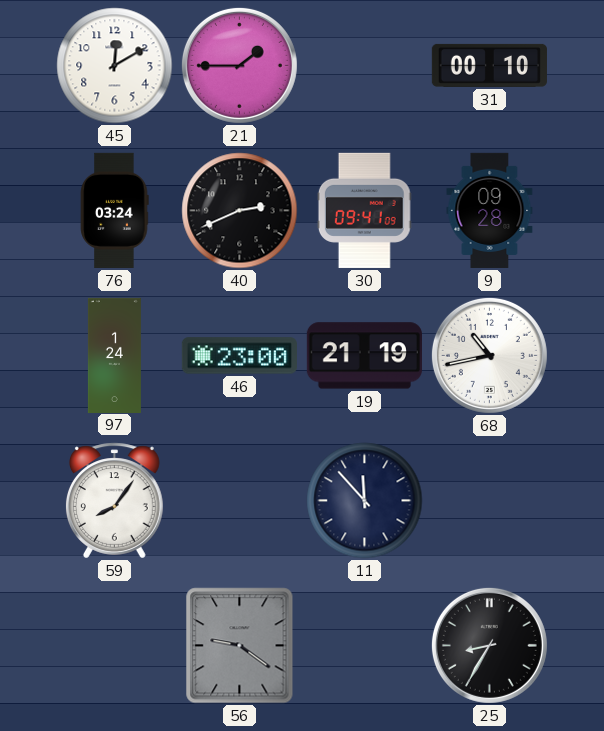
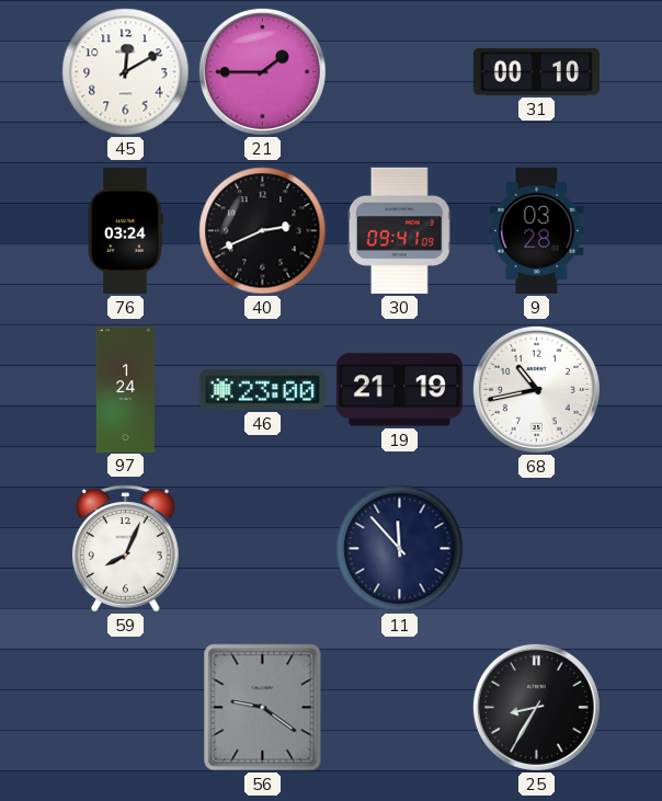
9: 09:28 -> 03:28 (537, 230)
59: 8:06 -> 8:04 (125, 549)
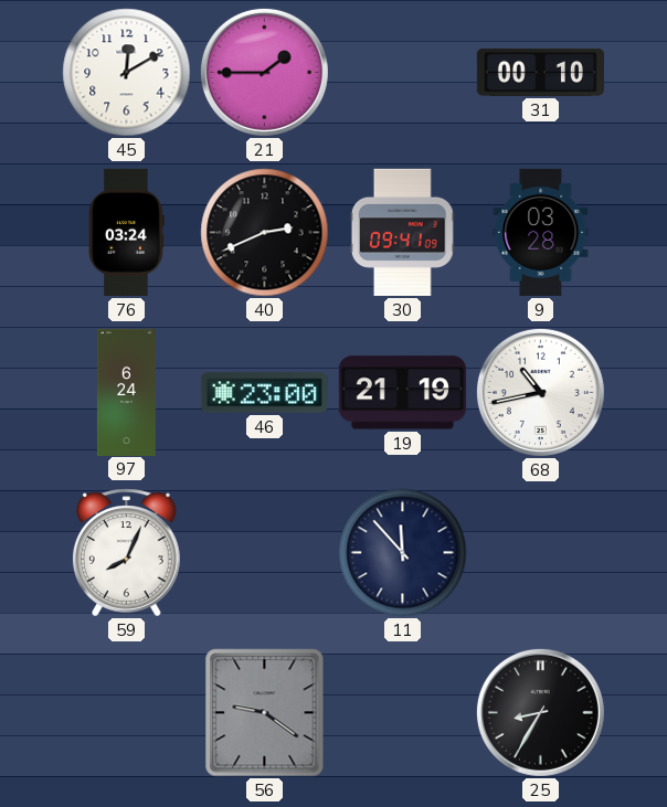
97: 1:24 -> 6:24 (126, 392)
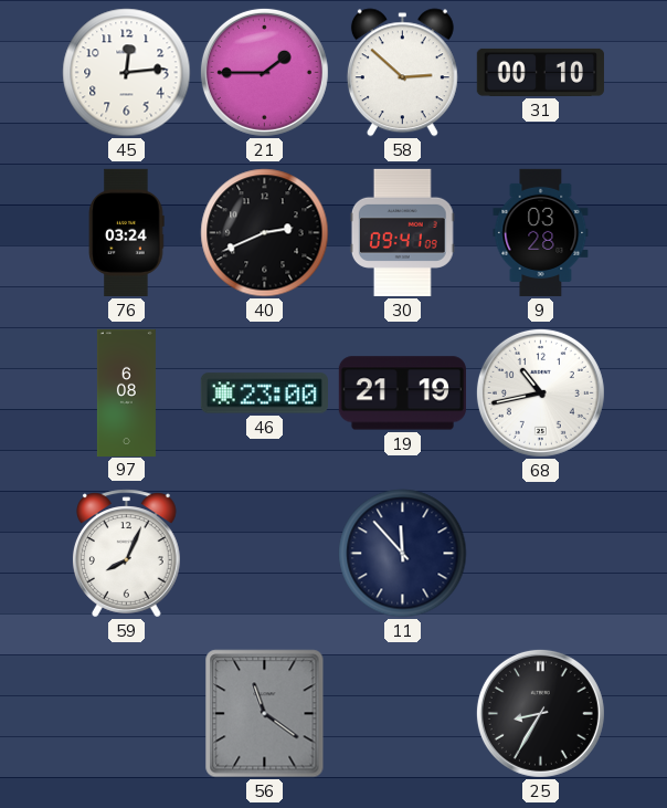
45: 12:10 -> 12:14 (127, 73)
58: none -> 2:52 (402, 73)
97: 6:24 -> 6:08 (126, 392)
56: 9:21 -> 11:21 (265, 714)
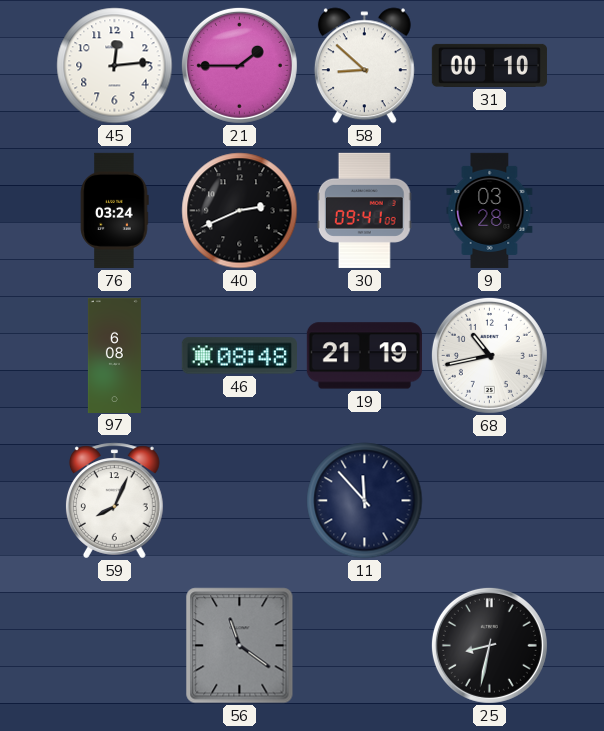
58: 2:52 -> 8:52 (364, 66)
46: 23:00 -> 08:48 (239, 356)
25: 8:35 -> 8:32 (489, 645)
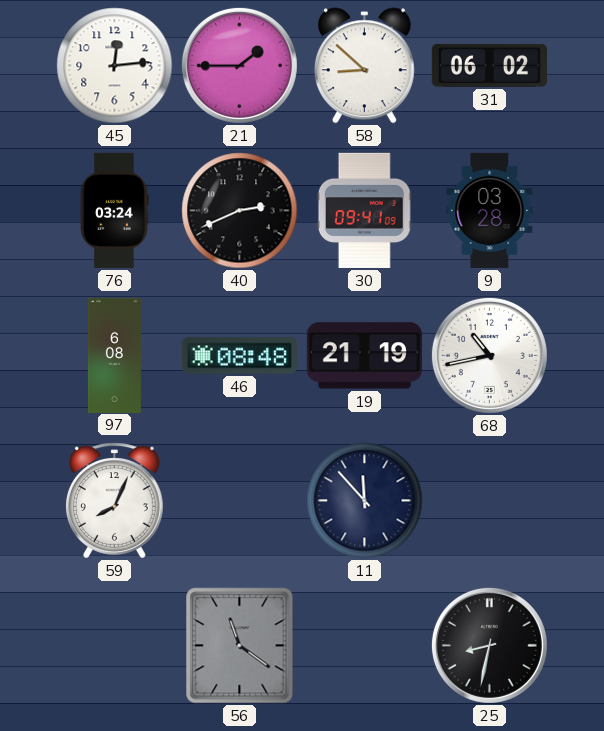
31: 00:10 -> 06:02 (489, 65)
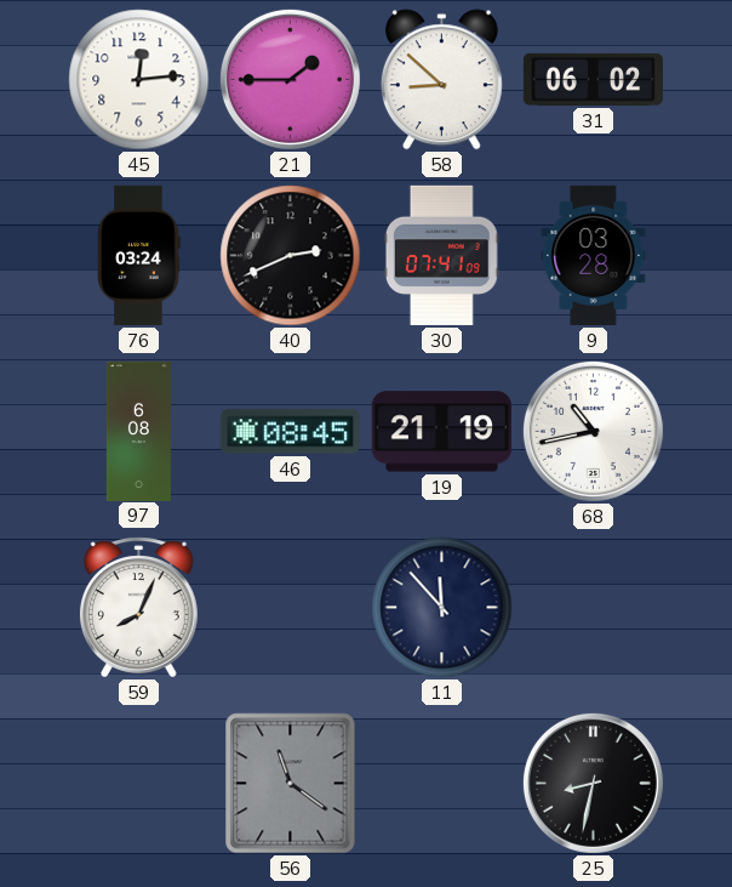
30: 09:41 -> 07:41 (441, 255)
46: 08:48 -> 08:45 (290, 432)
